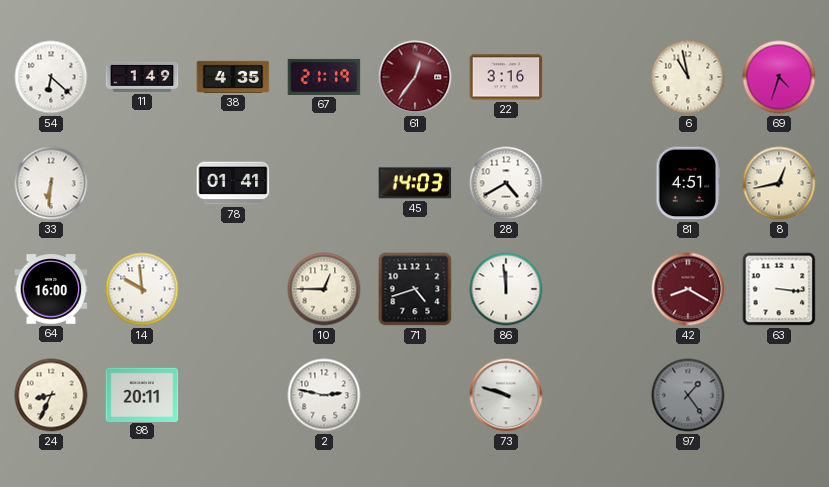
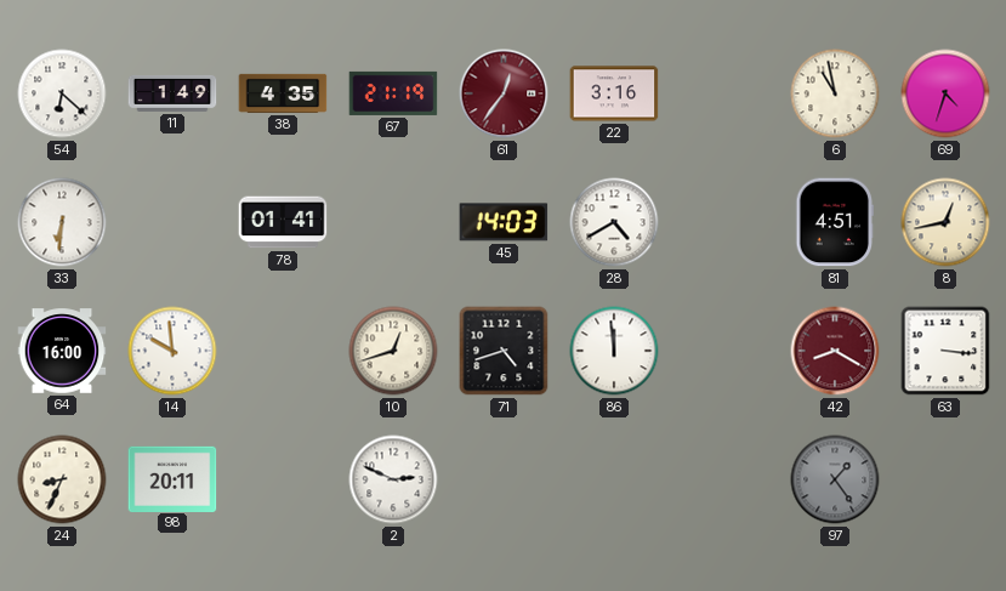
10: 12:45 -> 12:42 (393, 351)
2: 2:47 -> 2:49 (393, 479)
73: 9:48 -> none (506, 395)
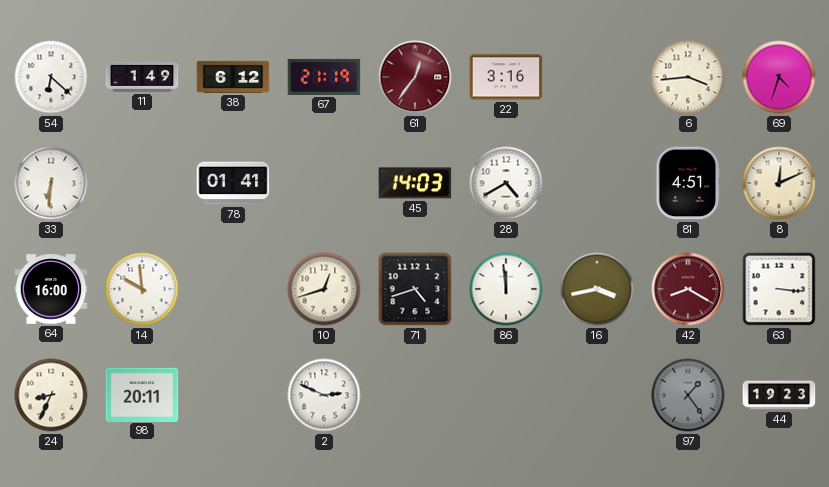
38: 4:35 -> 6:12 (233, 77)
6: 10:58 -> 3:44 (688, 77)
8: 12:43 -> 12:11 (779, 183)
16: none -> 3:43 (597, 289)
44: none -> 19:23 (779, 395)
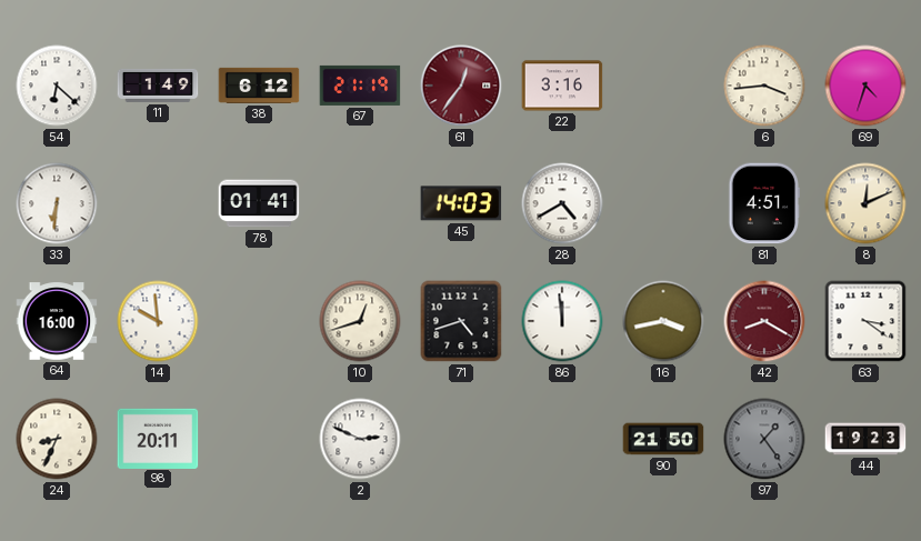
63: 3:16 -> 3:21 (865, 321)
90: none -> 21:50 (663, 439)
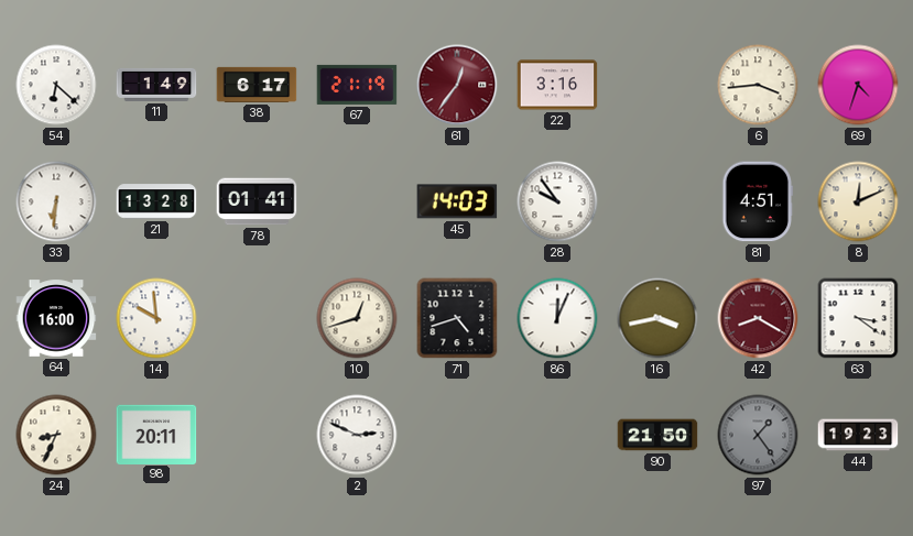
38: 6:12 -> 6:17 (257, 85)
21: none -> 13:28 (156, 201)
28: 4:40 -> 9:54 (557, 201)
86: 11:59 -> 12:04 (557, 318)
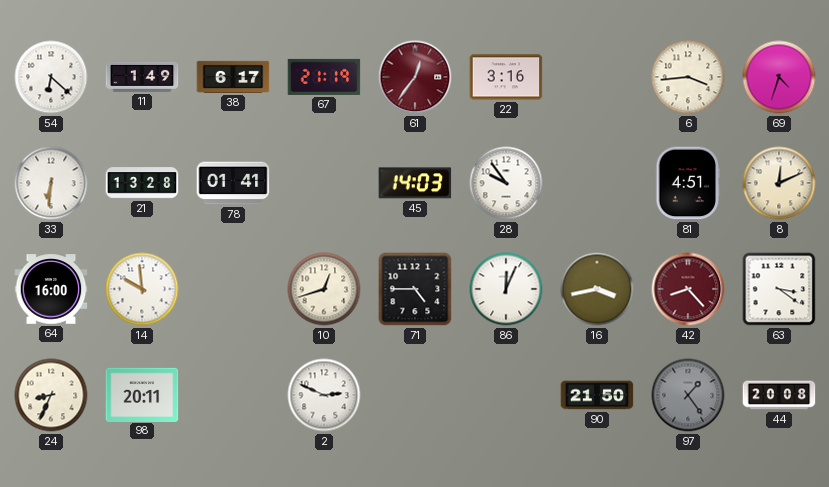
71: 4:42 -> 4:45 (415, 289)
42: 8:20 -> 8:23 (688, 289)
44: 19:23 -> 20:08 (779, 395)
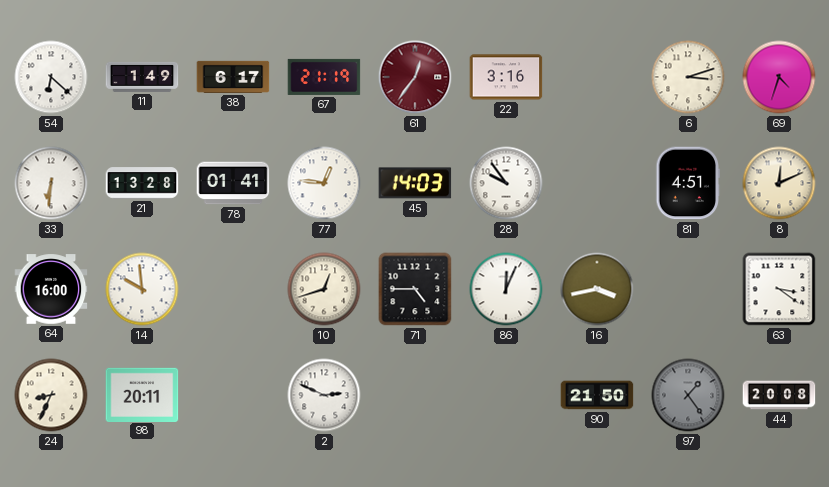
6: 3:44 -> 3:12 (688, 77)
77: none -> 12:46 (324, 183)
42: 8:23 -> none (688, 289)
